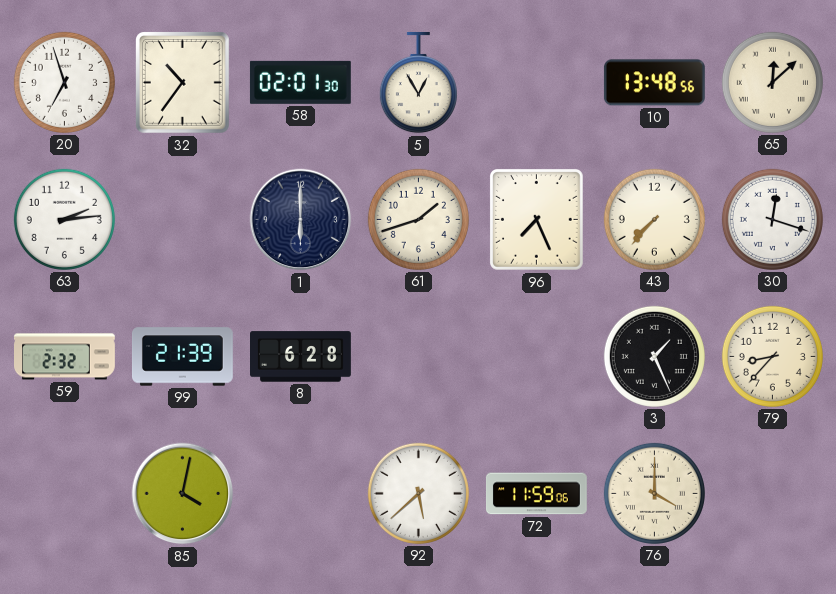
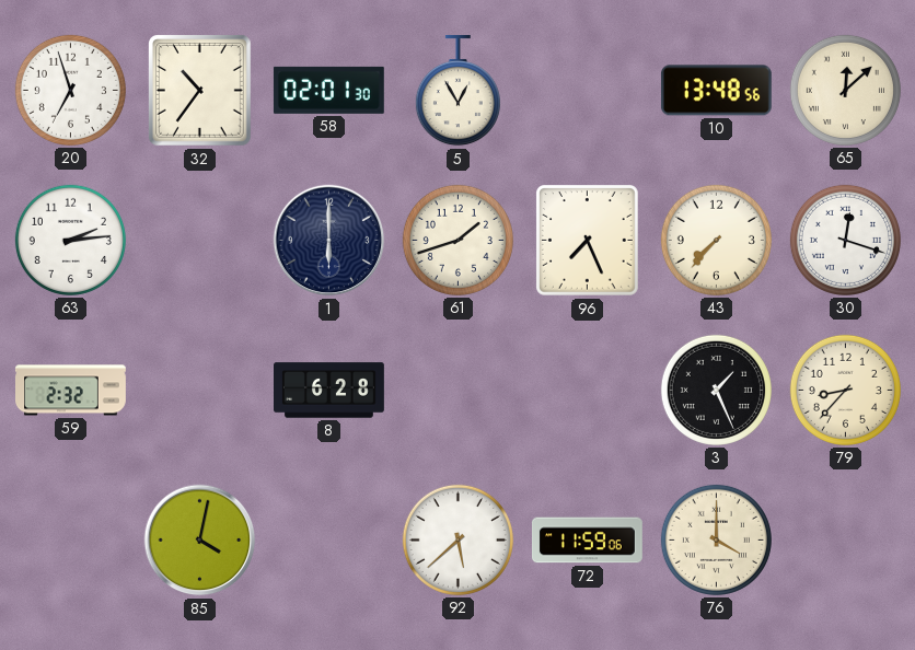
99: 21:39 -> none (182, 357)
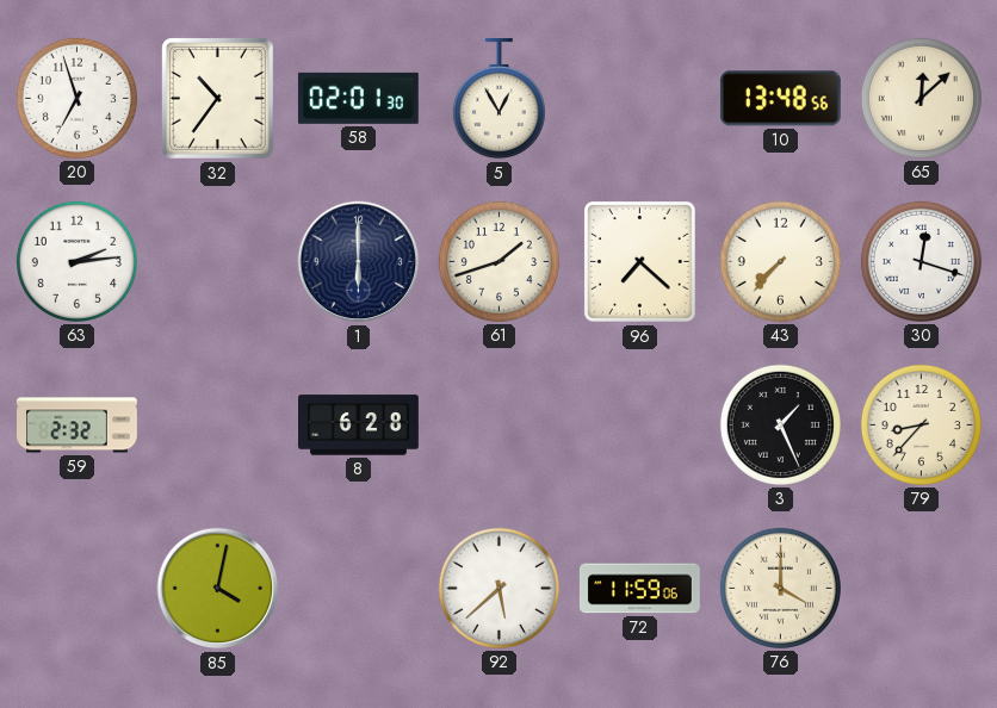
96: 7:26 -> 7:22 (640, 262)
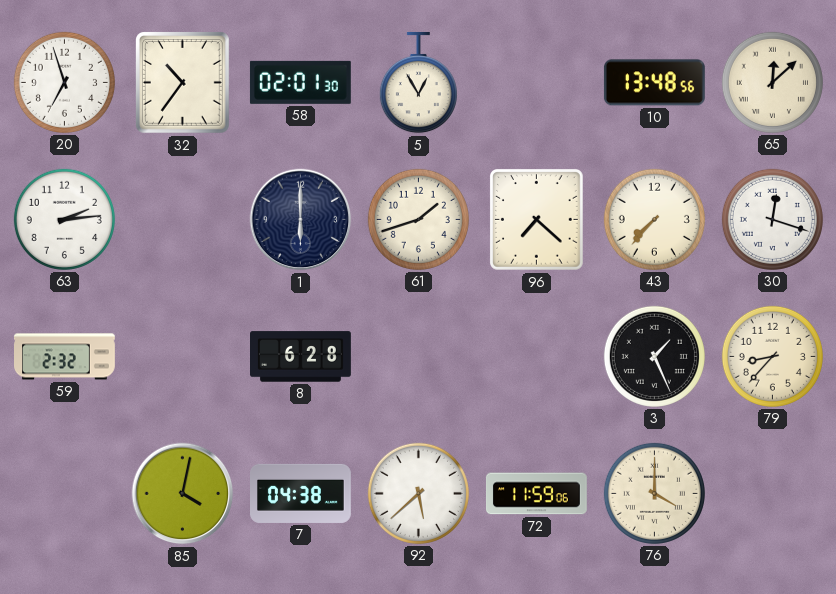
7: none -> 04:38 (301, 493)
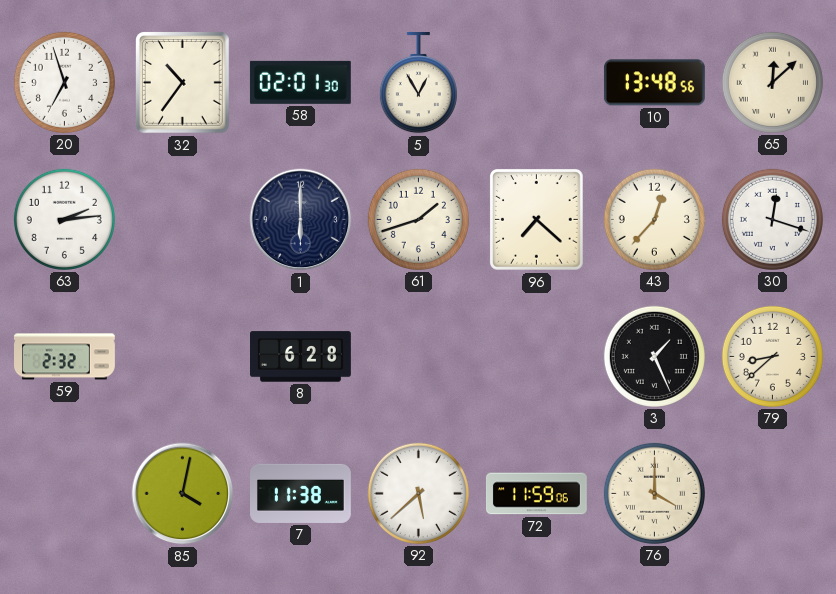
43: 7:37 -> 12:37 (654, 219)
79: 8:37 -> 8:38 (772, 356)
7: 04:38 -> 11:38 (301, 493)
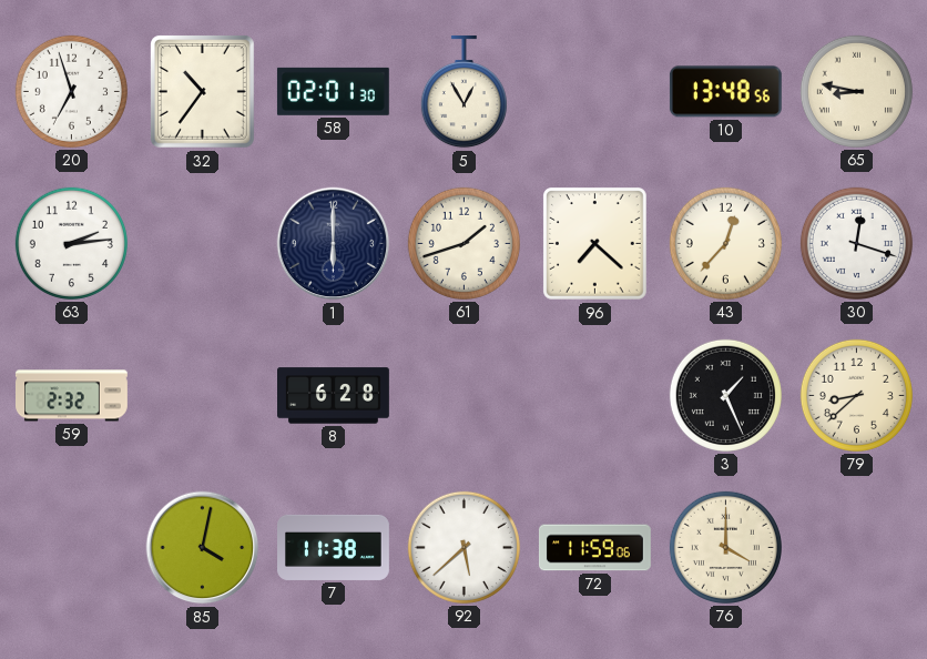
65: 12:08 -> 8:47 (856, 91)
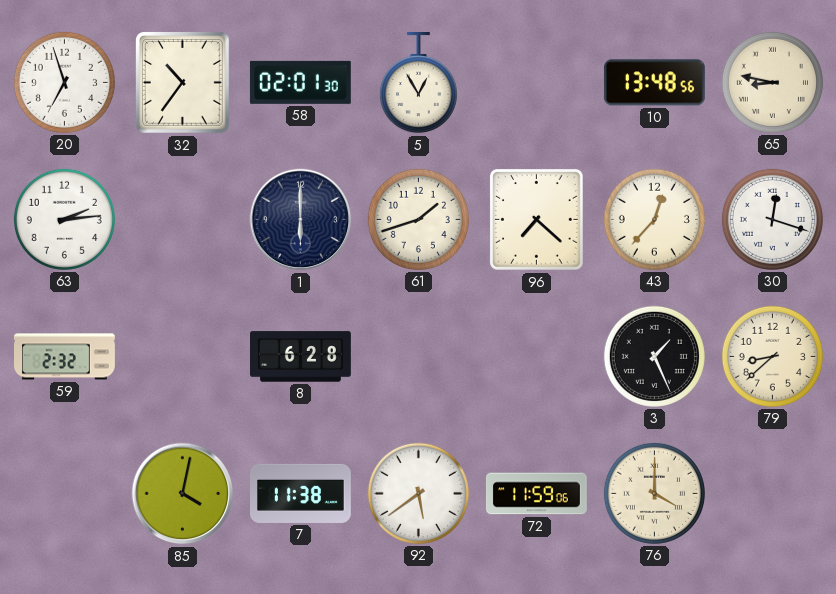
92: 5:38 -> 5:39 (418, 493)
